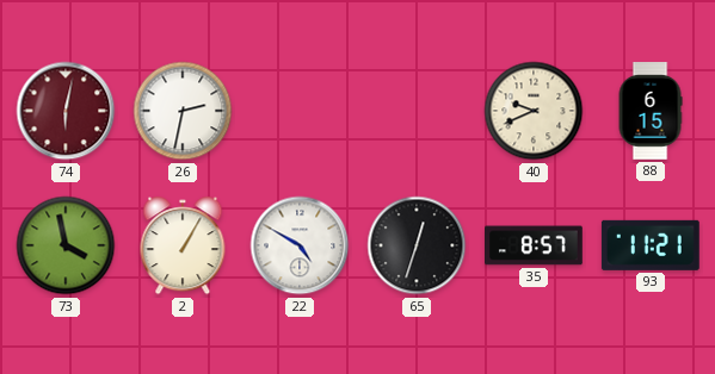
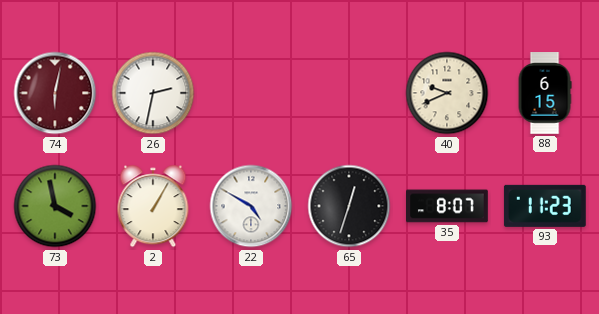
35: 8:57 -> 8:07 (447, 206)
93: 11:21 -> 11:23 (545, 206)
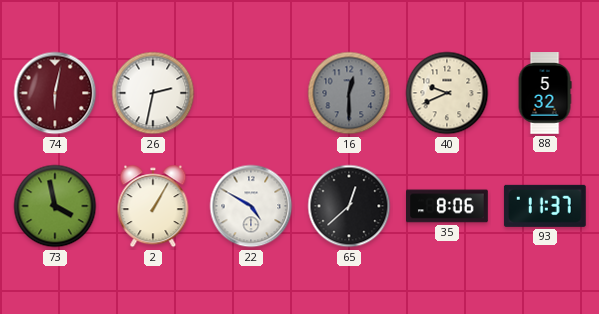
16: none -> 12:30 (349, 93)
88: 6:15 -> 5:32 (545, 93)
65: 12:33 -> 12:38 (349, 206)
35: 8:07 -> 8:06 (447, 206)
93: 11:23 -> 11:37 (545, 206)
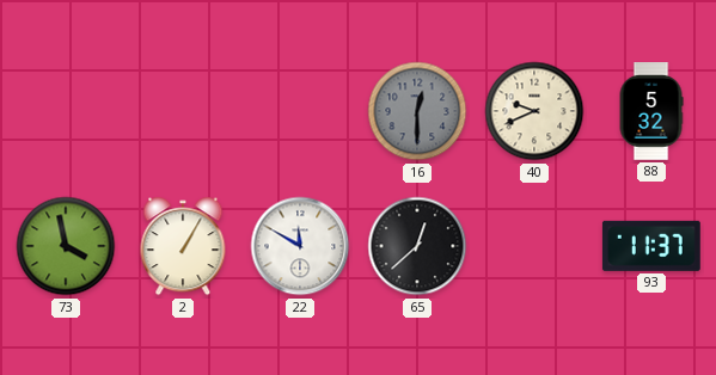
74: 6:02 -> none (55, 93)
26: 2:32 -> none (153, 93)
22: 4:50 -> 11:50 (300, 246)
35: 8:06 -> none (447, 206)
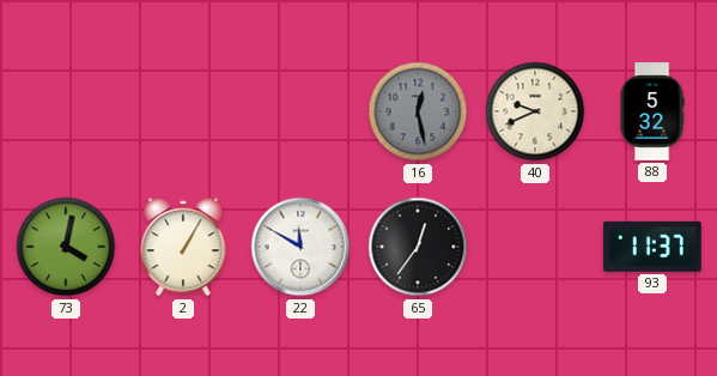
16: 12:30 -> 12:28 (418, 111)
73: 3:58 -> 4:02 (66, 247)
65: 12:38 -> 12:36 (418, 247)
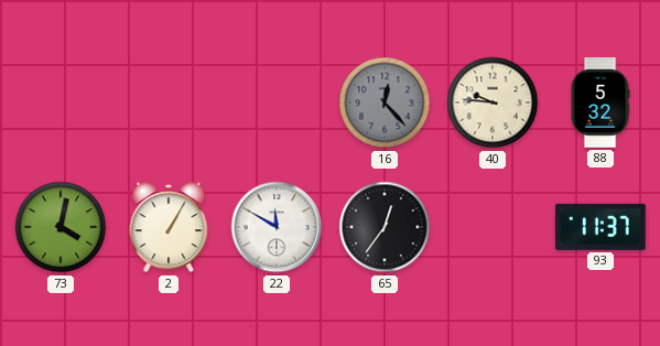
16: 12:28 -> 12:23 (385, 102)
40: 9:41 -> 9:46 (493, 102)
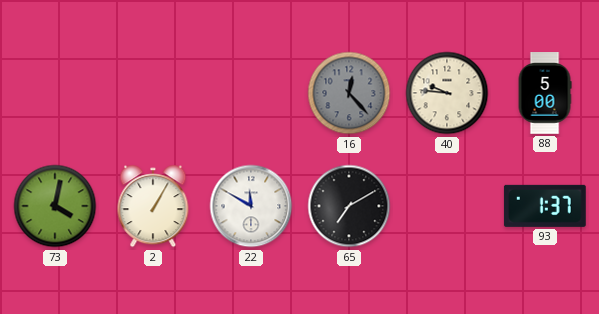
88: 5:32 -> 5:00 (545, 93)
65: 12:36 -> 7:10 (349, 206)
93: 11:37 -> 1:37 (545, 206)
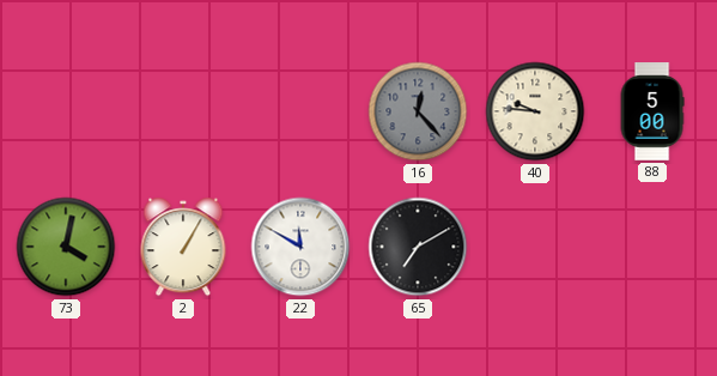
93: 1:37 -> none (545, 206)
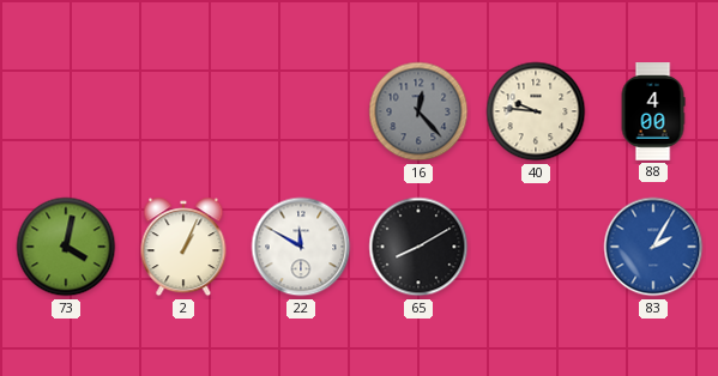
88: 5:00 -> 4:00 (653, 111)
2: 1:05 -> 1:04 (183, 247)
65: 7:10 -> 8:10 (418, 247)
83: none -> 2:05 (653, 247)
